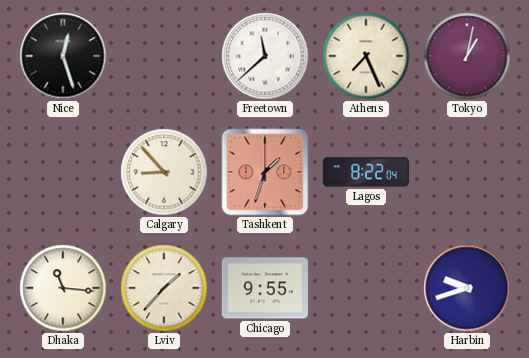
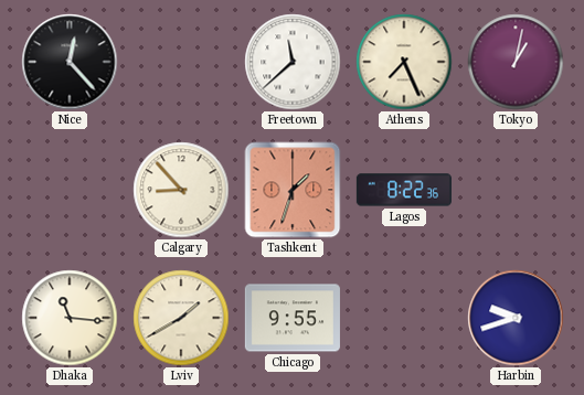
Nice: 12:27 -> 12:23 (70, 62)
Lagos: 8:22:04 -> 8:22:36 (404, 190)
Lviv: 1:37 -> 1:40 (181, 318)
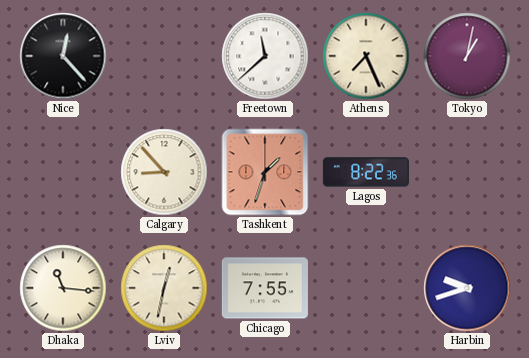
Lviv: 1:40 -> 12:32 (164, 288)
Chicago: 9:55 -> 7:55 (265, 288)
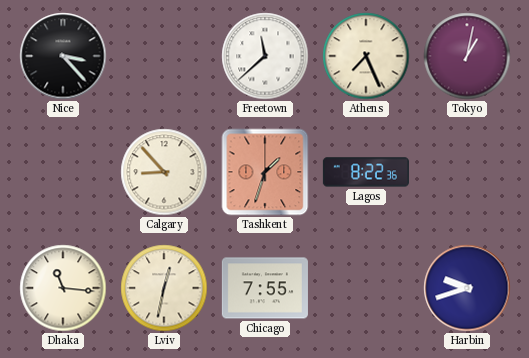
Nice: 12:23 -> 3:23 (63, 56)
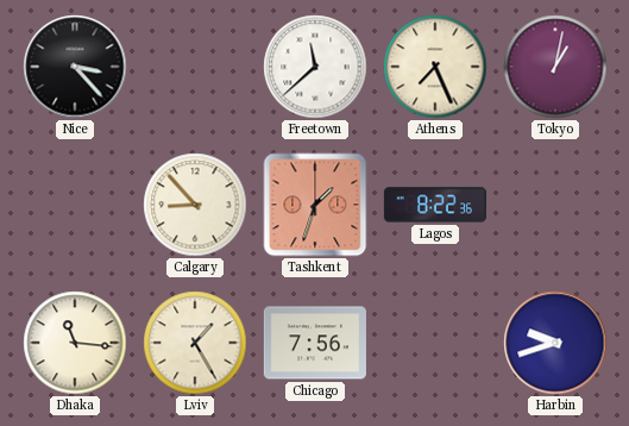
Lviv: 12:32 -> 1:25 (195, 343)
Chicago: 7:55 -> 7:56 (315, 343)
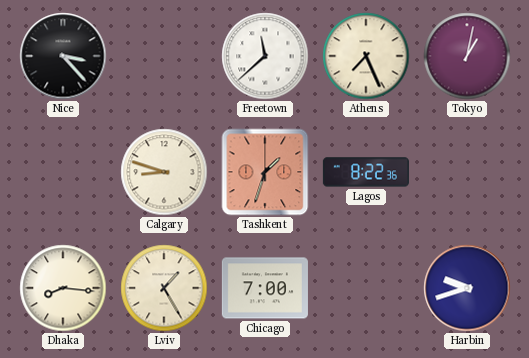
Calgary: 8:53 -> 8:48 (164, 172)
Dhaka: 11:16 -> 8:16 (63, 288)
Chicago: 7:56 -> 7:00 (265, 288)
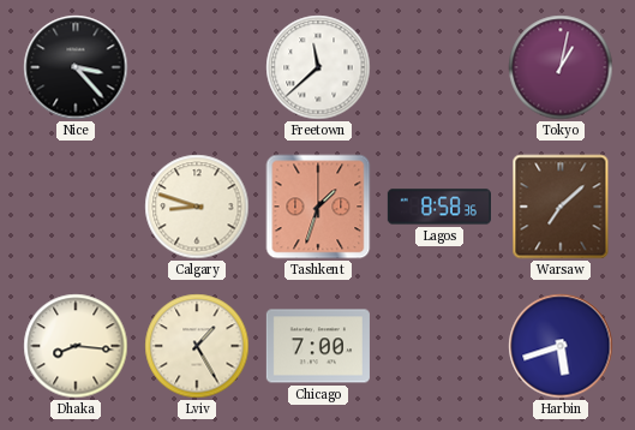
Athens: 7:26 -> none (366, 56)
Lagos: 8:22 -> 8:58 (439, 207)
Warsaw: none -> 7:08 (561, 207)
Harbin: 9:42 -> 5:42 (561, 346)
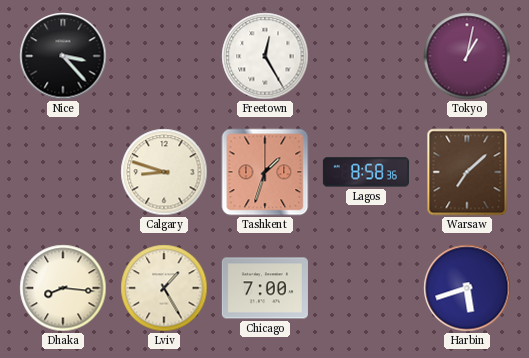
Freetown: 11:38 -> 12:25 (265, 56)
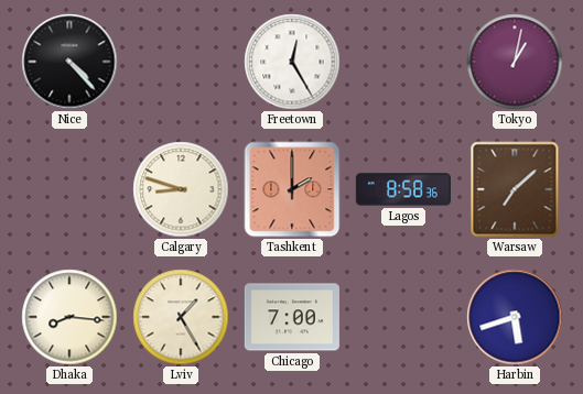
Nice: 3:23 -> 4:23 (69, 62)
Tashkent: 1:33 -> 2:00 (292, 189)
